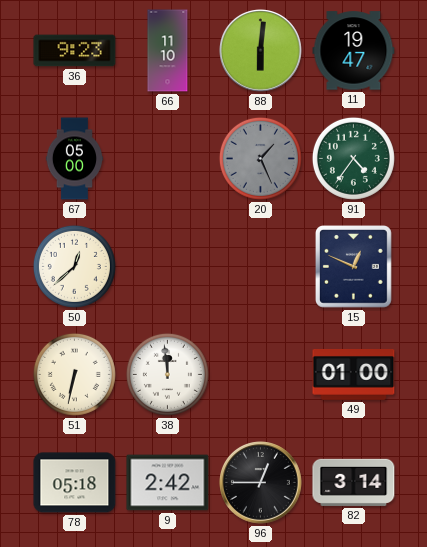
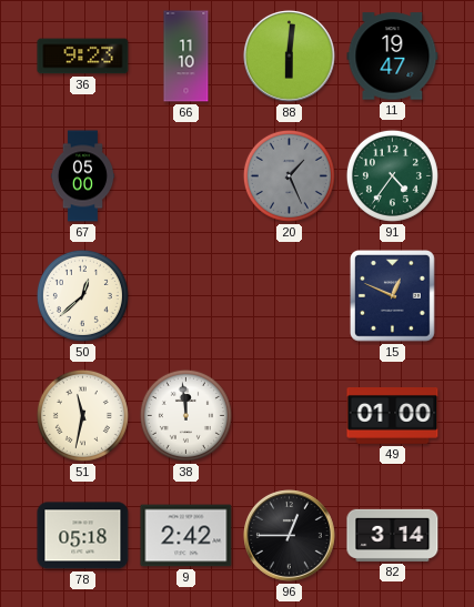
51: 6:32 -> 11:32 (82, 415)
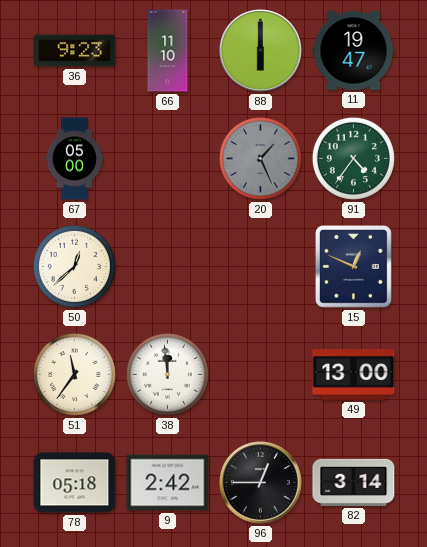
88: 6:01 -> 6:00 (261, 51)
51: 11:32 -> 11:36 (74, 374)
49: 01:00 -> 13:00 (354, 375)
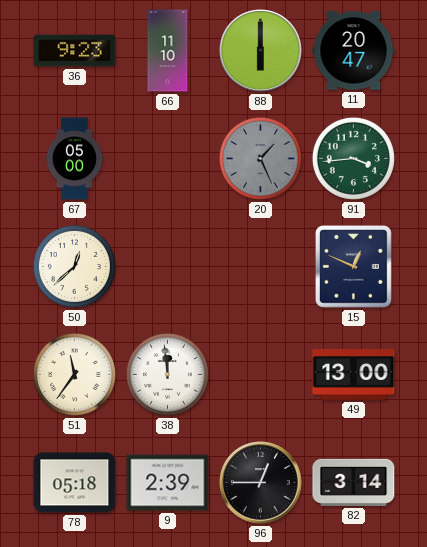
11: 19:47 -> 20:47 (354, 51)
91: 4:36 -> 3:44 (353, 158)
9: 2:42 -> 2:39 (168, 483)
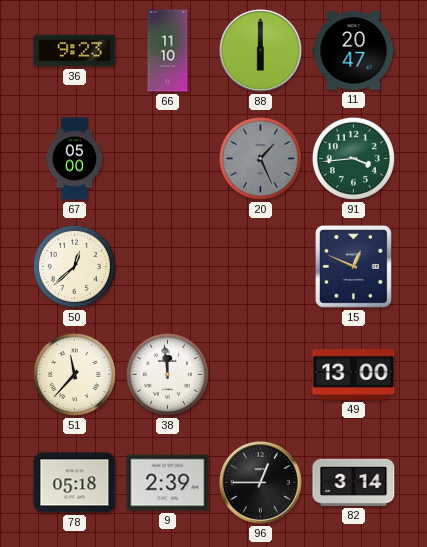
51: 11:36 -> 11:37 (74, 374)
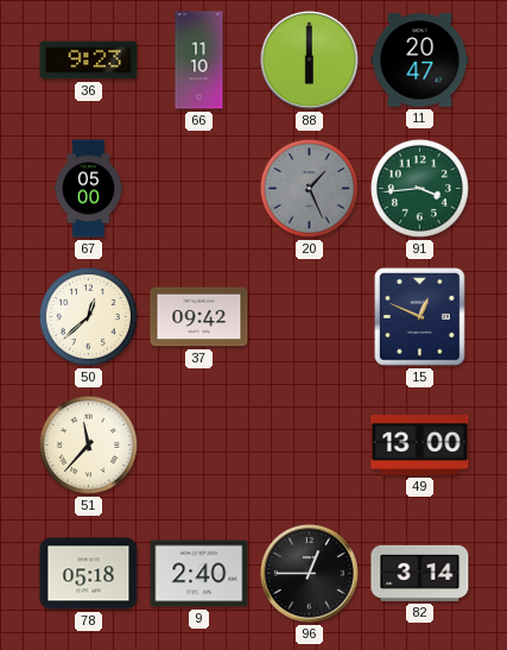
37: none -> 09:42 (199, 317)
38: 11:59 -> none (167, 374)
9: 2:39 -> 2:40 (199, 574)
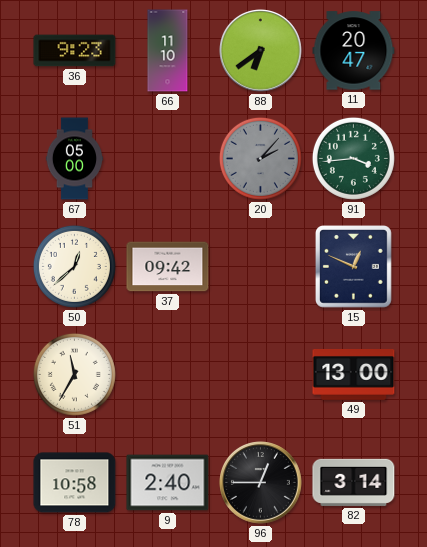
88: 6:00 -> 6:39 (261, 51)
20: 1:26 -> 2:07 (260, 158)
51: 11:37 -> 11:35 (74, 374)
78: 05:18 -> 10:58 (75, 483)
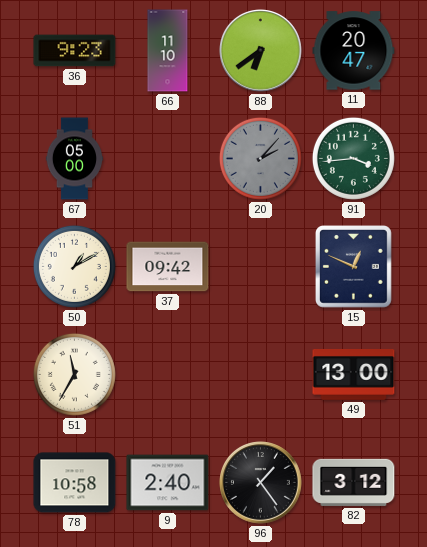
50: 12:38 -> 1:10 (74, 266)
96: 12:45 -> 1:24 (261, 483)
82: 3:14 -> 3:12 (354, 482)
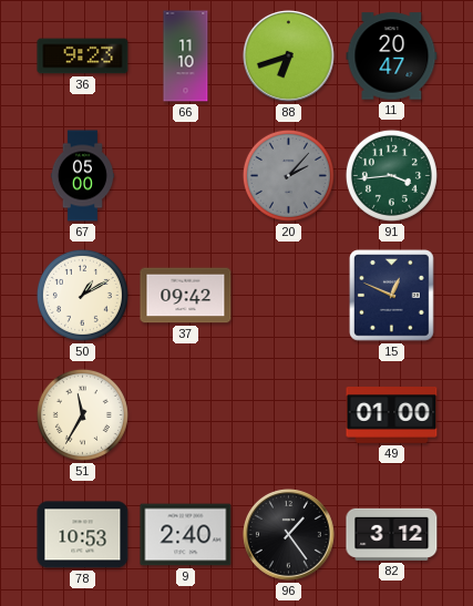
88: 6:39 -> 6:42 (289, 57)
49: 13:00 -> 01:00 (392, 415)
78: 10:58 -> 10:53 (83, 535)
